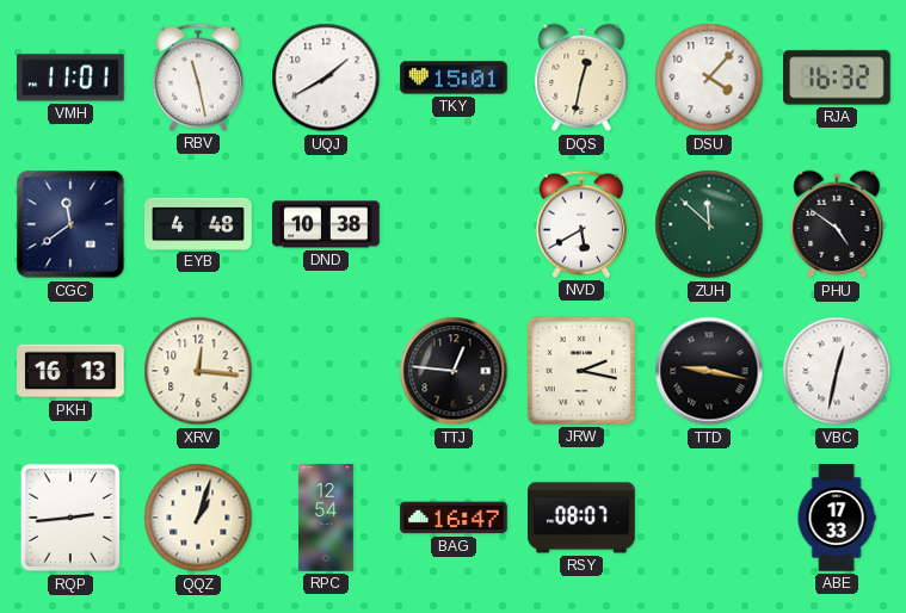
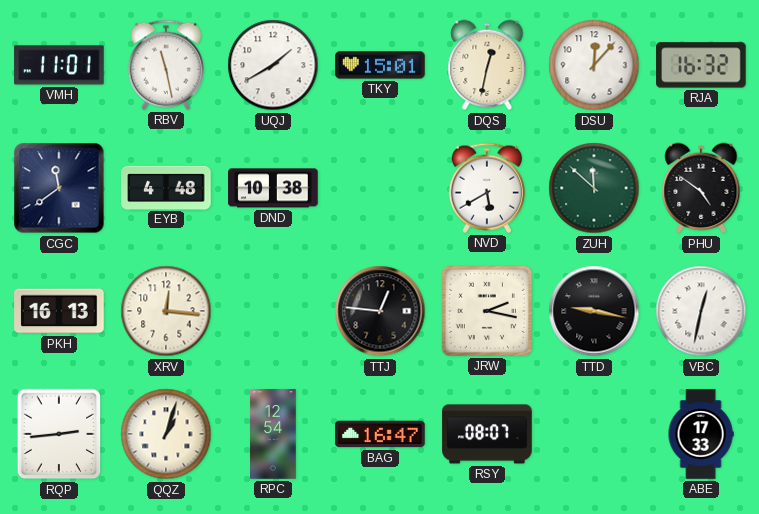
DSU: 4:07 -> 12:07 (594, 65)
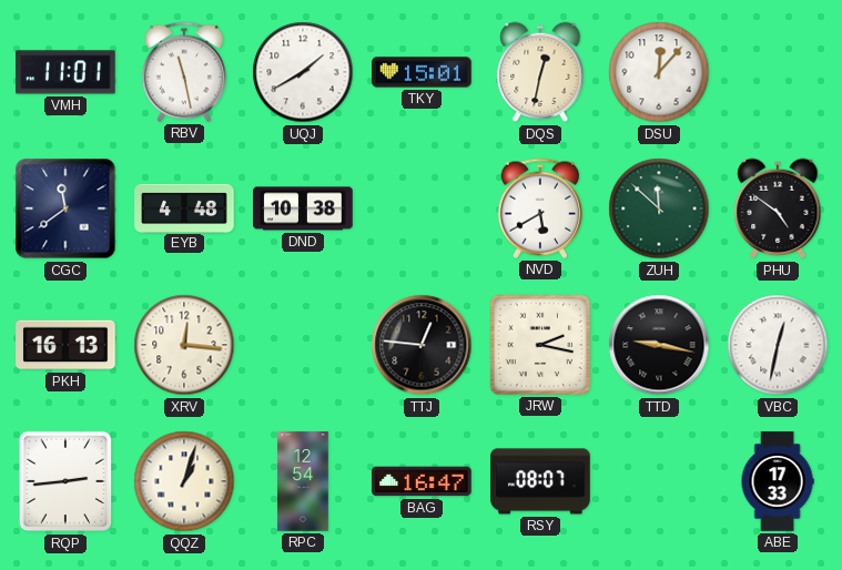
RJA: 16:32 -> none (701, 65)
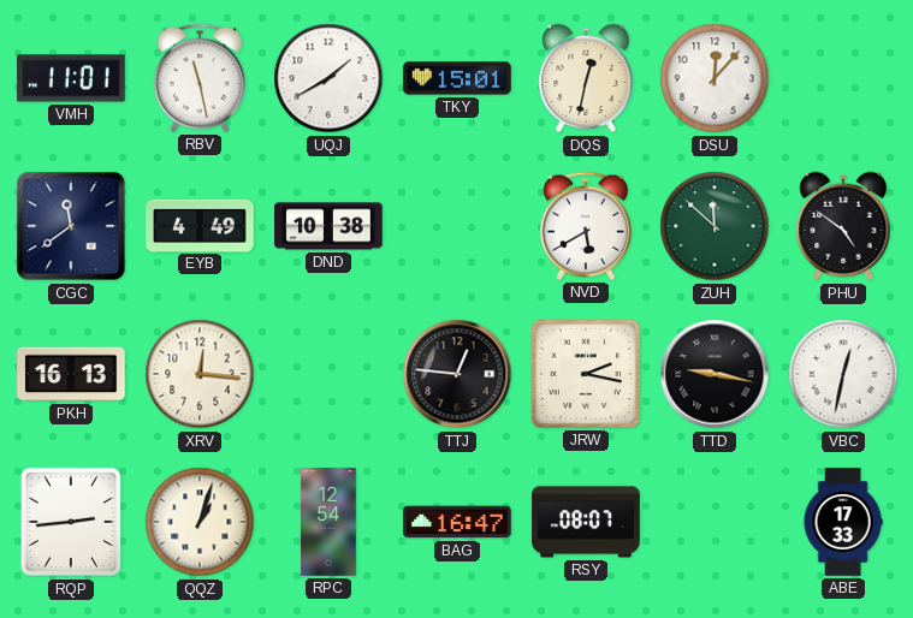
EYB: 4:48 -> 4:49 (200, 225)
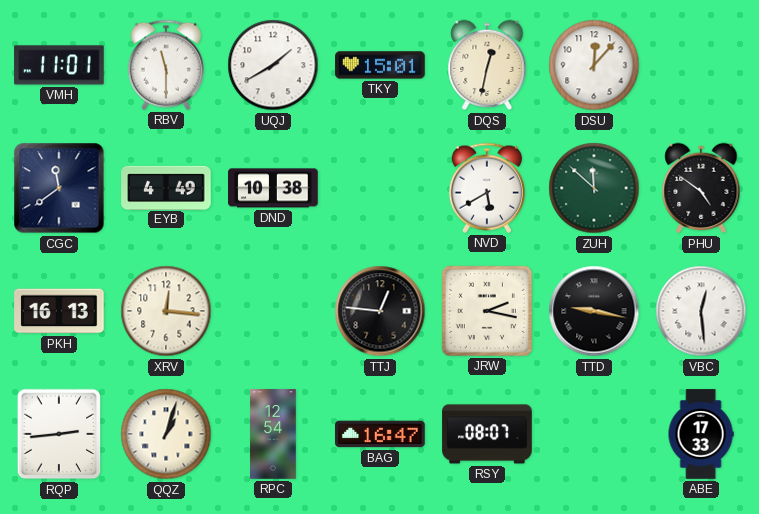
RBV: 11:28 -> 11:30 (166, 65)
VBC: 12:32 -> 12:29 (701, 311)
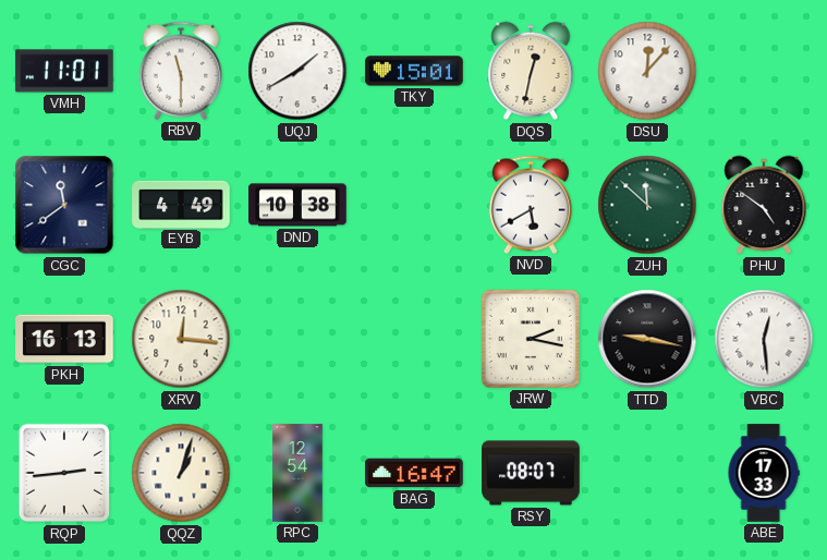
TTJ: 12:46 -> none (380, 311)
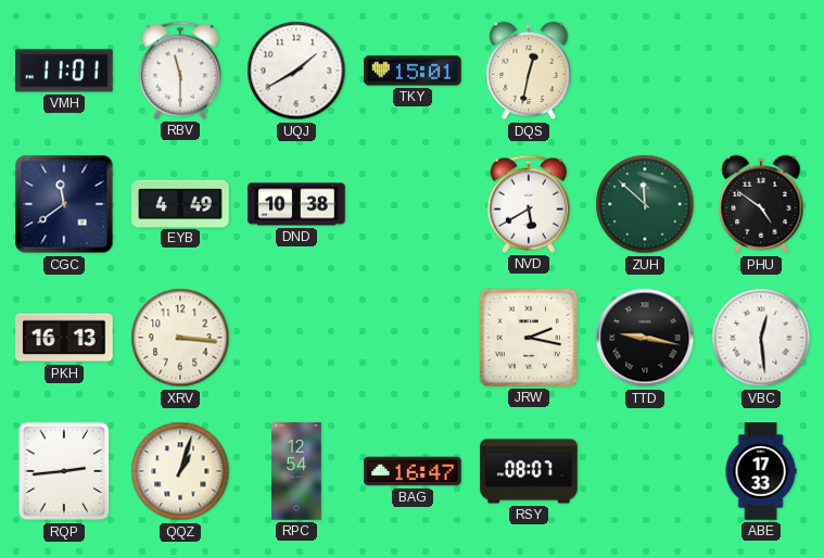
DSU: 12:07 -> none (647, 71)
XRV: 12:16 -> 3:16 (180, 338)
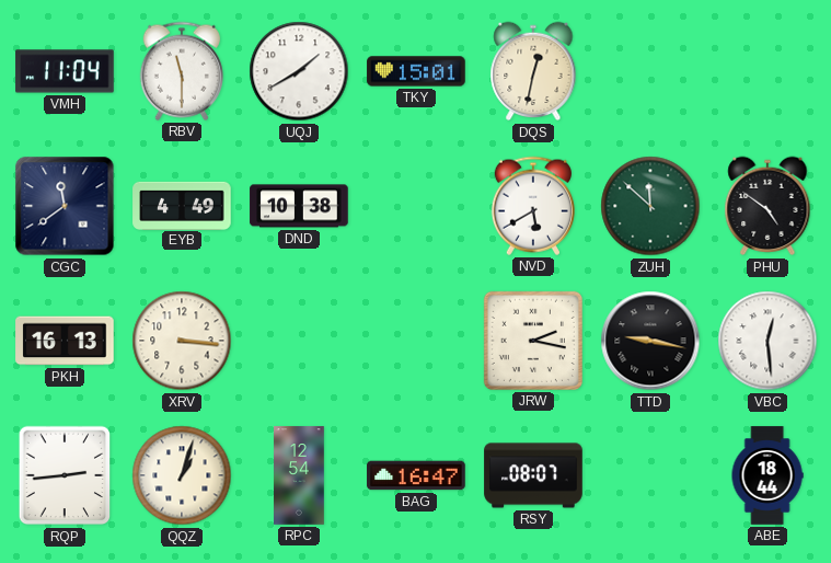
VMH: 11:01 -> 11:04 (65, 71)
ABE: 17:33 -> 18:44 (767, 475)
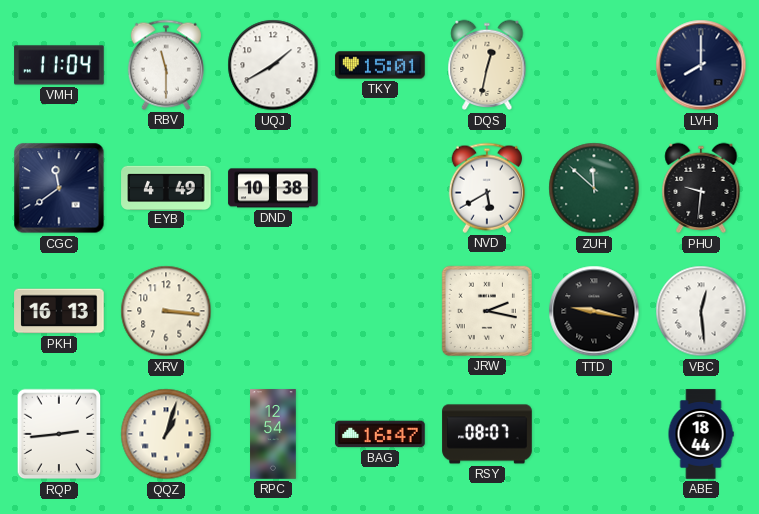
LVH: none -> 8:00 (701, 65)
PHU: 4:51 -> 9:31 (701, 188)
